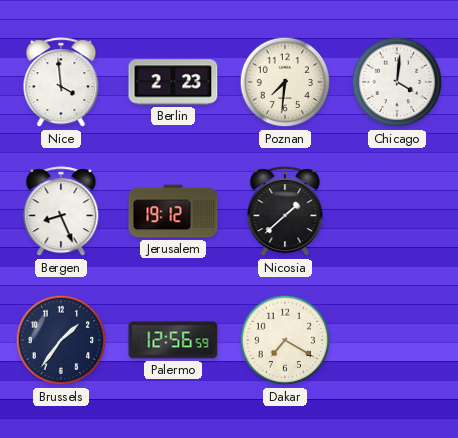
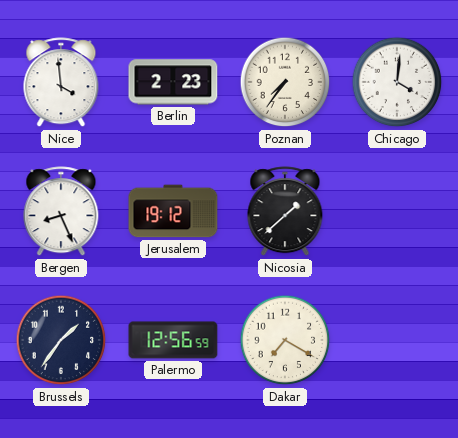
Poznan: 7:31 -> 7:36 (285, 82)
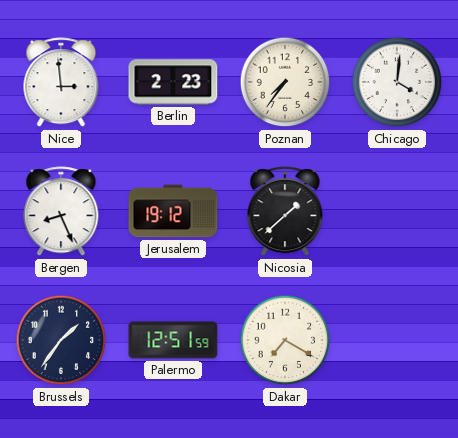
Nice: 3:59 -> 2:59 (61, 83)
Palermo: 12:56 -> 12:51 (173, 340)
